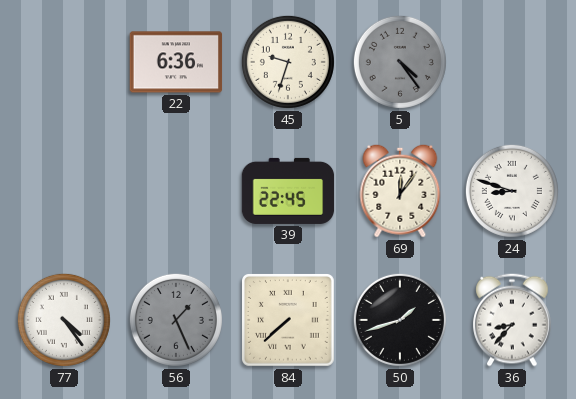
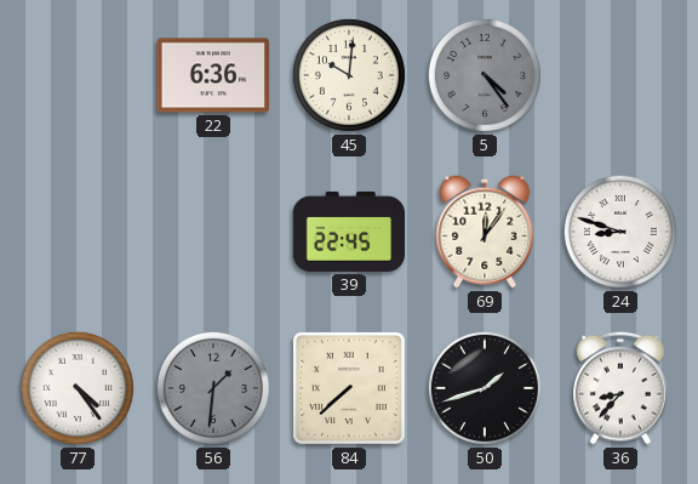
45: 9:33 -> 10:01 (349, 75)
56: 1:26 -> 1:31 (213, 388)
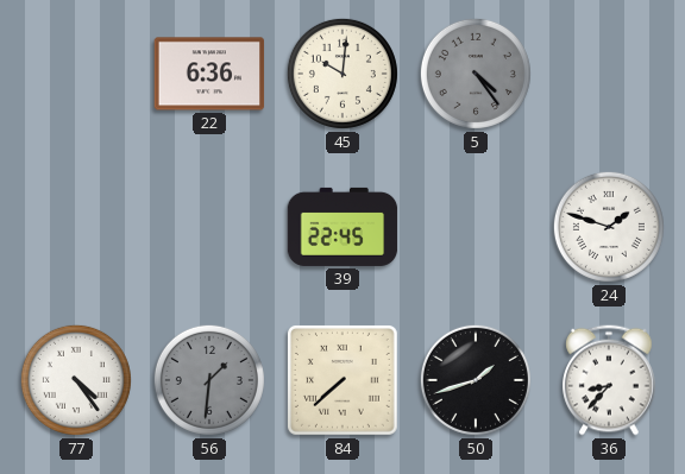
69: 12:06 -> none (485, 232)
24: 8:48 -> 1:48 (609, 227)
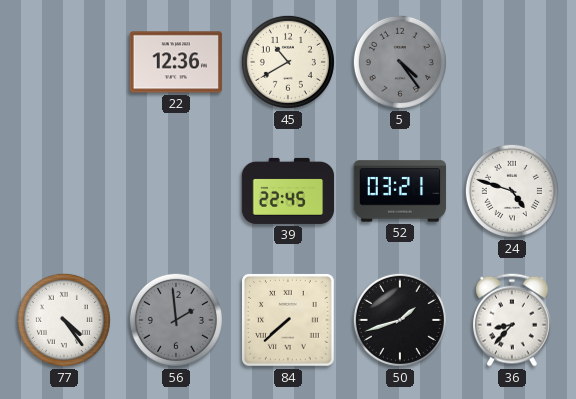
22: 6:36 -> 12:36 (176, 62)
45: 10:01 -> 10:40 (288, 62)
52: none -> 03:21 (400, 191)
24: 1:48 -> 4:48 (512, 191)
56: 1:31 -> 1:59 (176, 320)
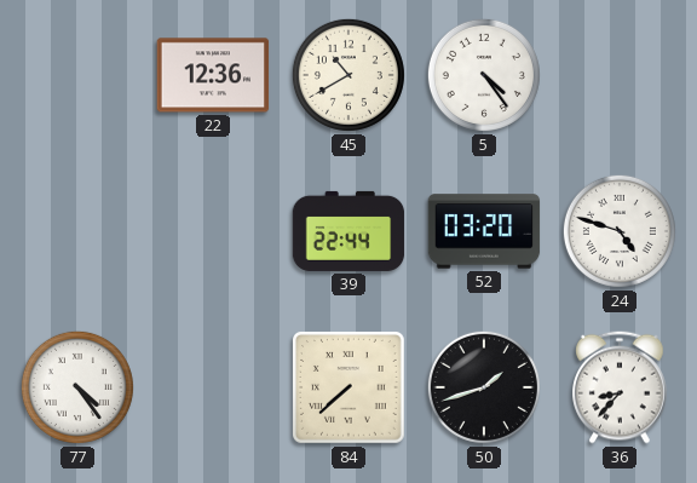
5 dial: grey -> white (484, 75)
39: 22:45 -> 22:44 (348, 231)
52: 03:21 -> 03:20 (484, 231)
56: 1:59 -> none (176, 320)
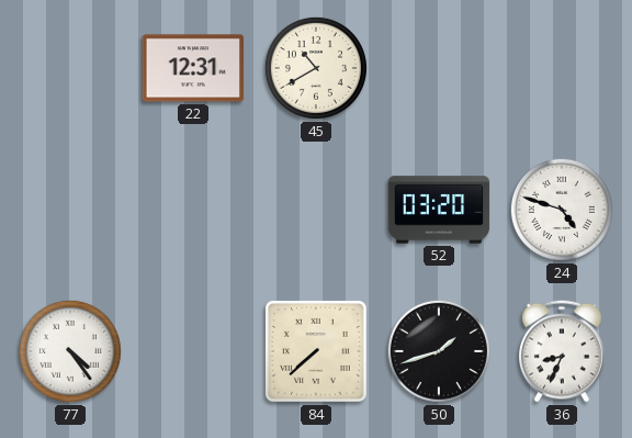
22: 12:36 -> 12:31 (193, 68)
5: 4:24 -> none (484, 75)
39: 22:44 -> none (348, 231)
36: 8:37 -> 8:34 (562, 351)
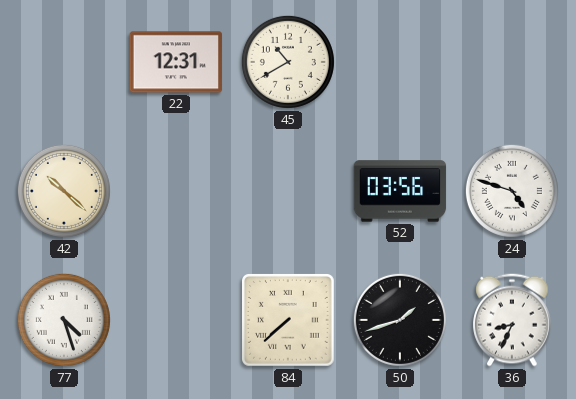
42: none -> 10:22 (64, 191)
52: 03:20 -> 03:56 (400, 191)
77: 4:24 -> 4:27 (64, 320)
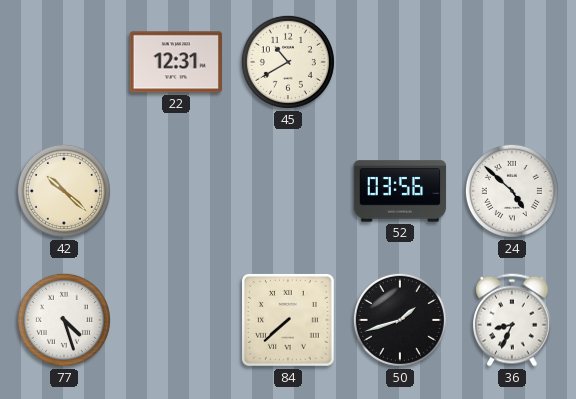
24: 4:48 -> 4:52 (512, 191)
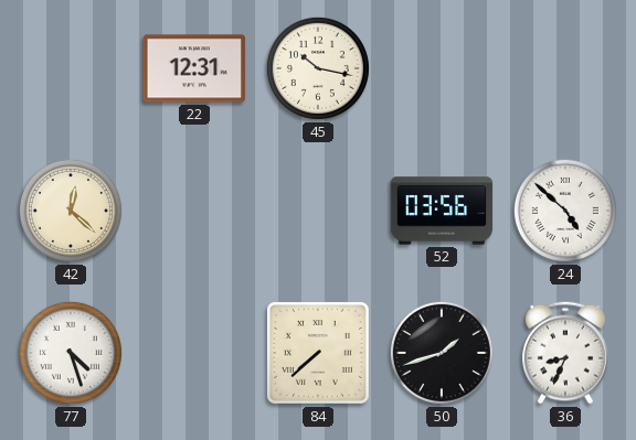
45: 10:40 -> 10:17 (318, 68)
42: 10:22 -> 12:22 (71, 211)
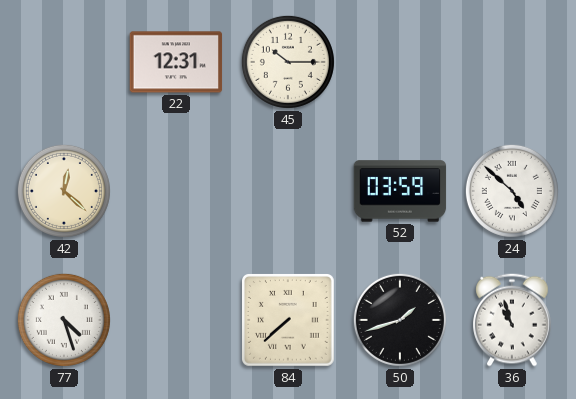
45: 10:17 -> 10:15 (288, 62)
52: 03:56 -> 03:59 (400, 191)
36: 8:34 -> 10:57 (512, 320)
